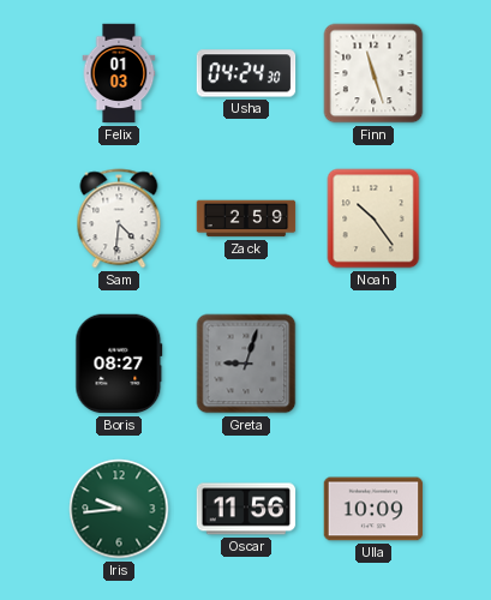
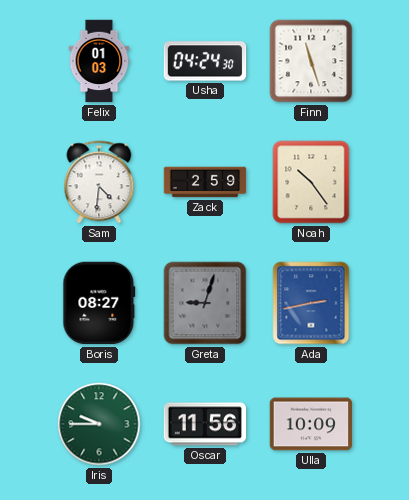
Ada: none -> 2:43 (311, 303)
Iris: 9:44 -> 9:45 (99, 424)
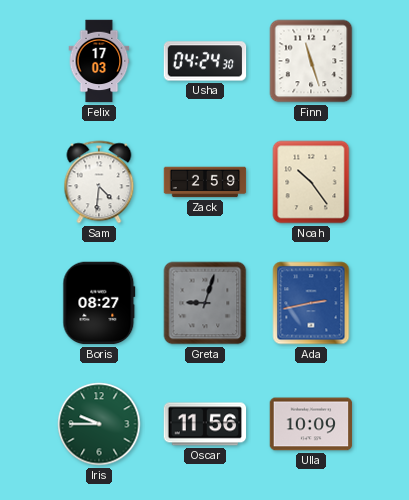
Felix: 01:03 -> 17:03 (99, 61)
